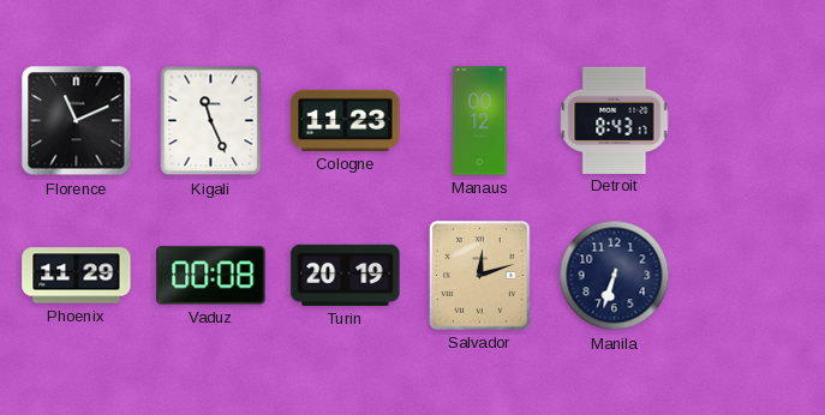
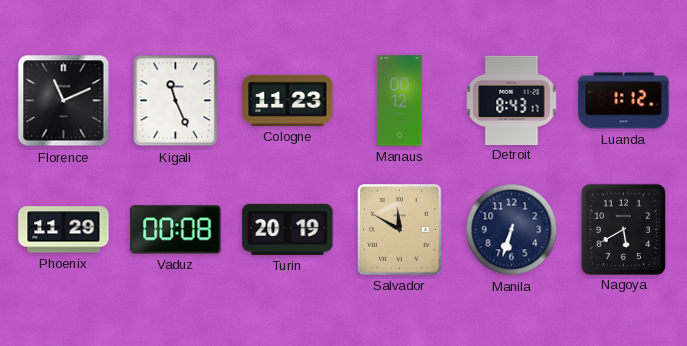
Luanda: none -> 1:12 (624, 101)
Salvador: 12:12 -> 11:50 (400, 230)
Nagoya: none -> 5:40 (623, 229)
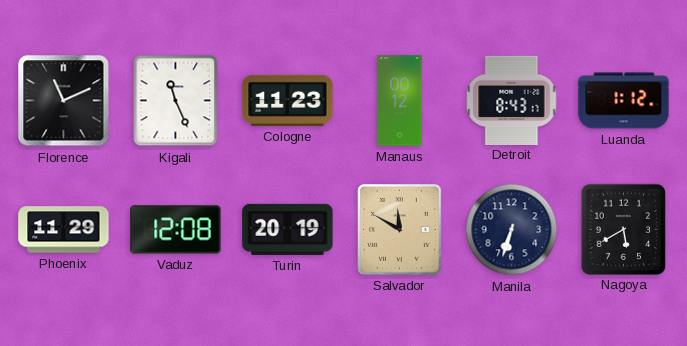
Vaduz: 00:08 -> 12:08 (176, 230)
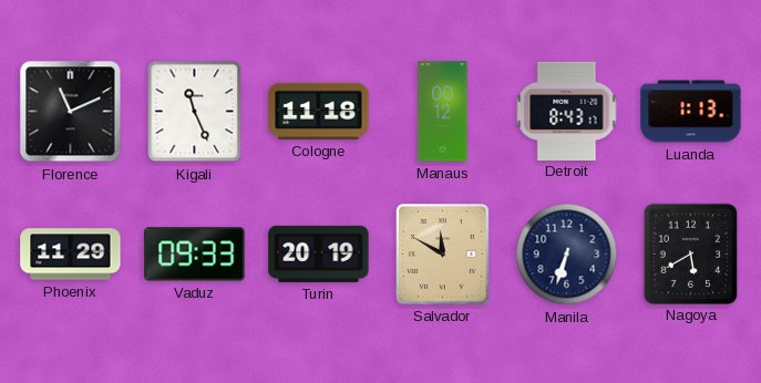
Cologne: 11:23 -> 11:18 (319, 111)
Luanda: 1:12 -> 1:13 (691, 112)
Vaduz: 12:08 -> 09:33 (195, 255)
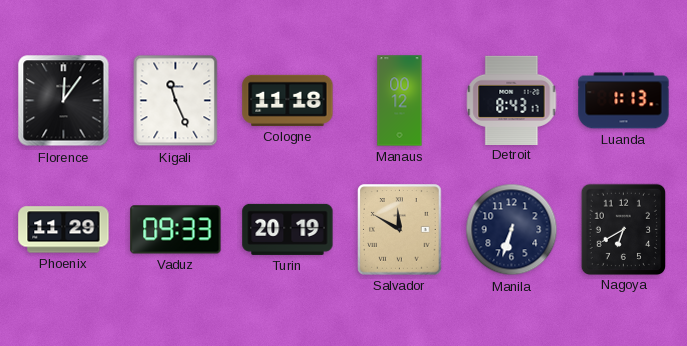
Florence: 11:11 -> 12:06 (64, 101)
Nagoya: 5:40 -> 6:40 (623, 229)
